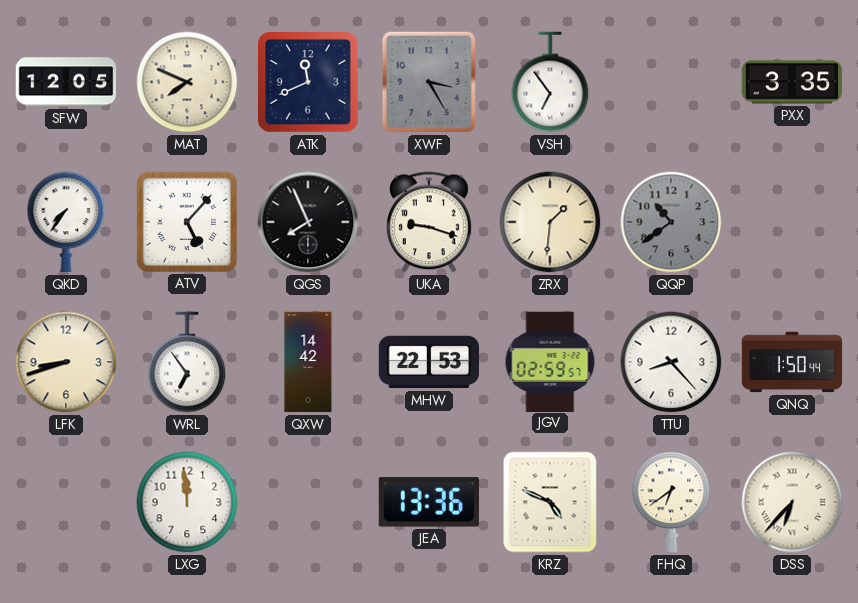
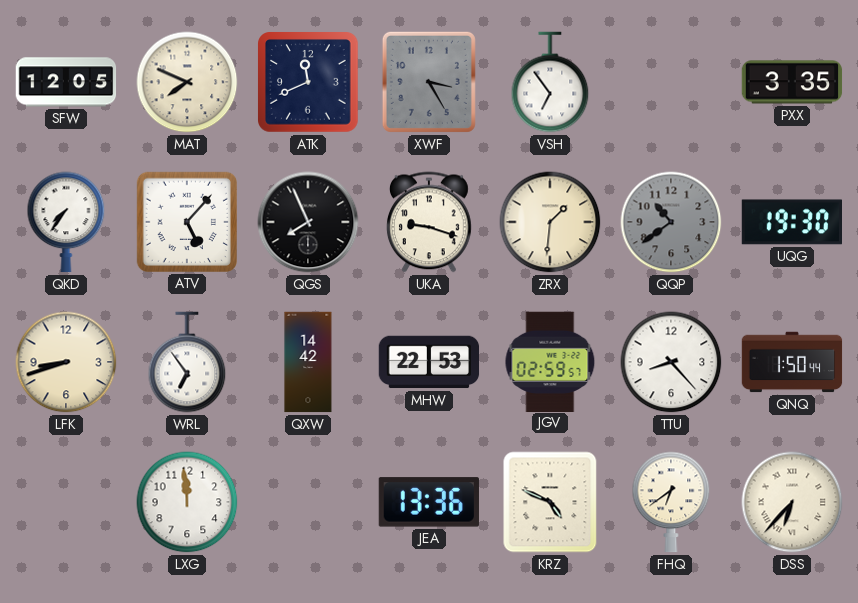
UQG: none -> 19:30 (791, 222)
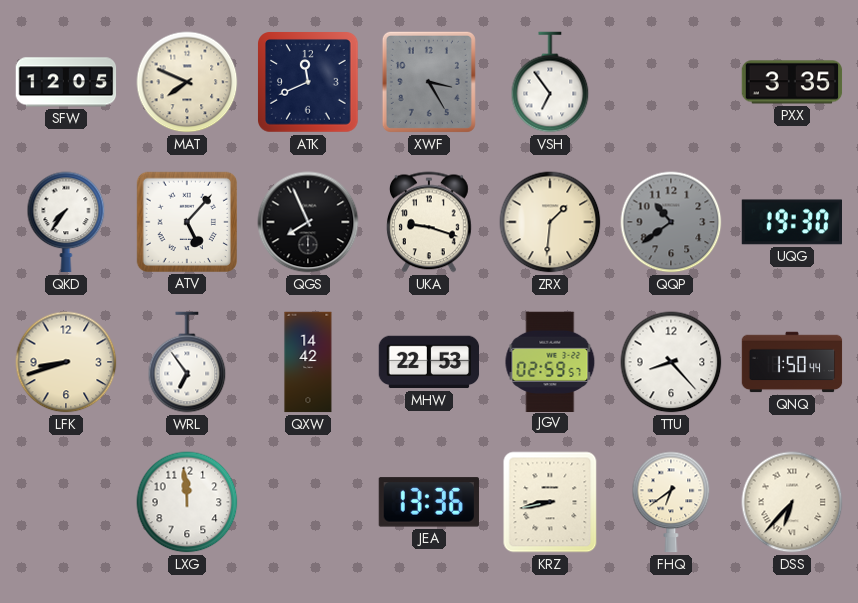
KRZ: 4:49 -> 8:43 (550, 502)
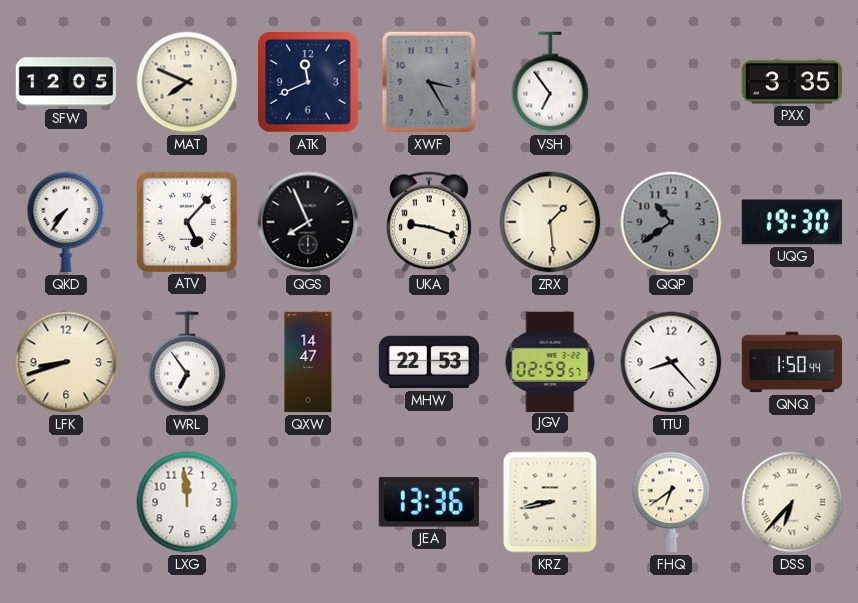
ZRX: 1:31 -> 1:29 (550, 222)
QXW: 14:42 -> 14:47 (308, 362)
